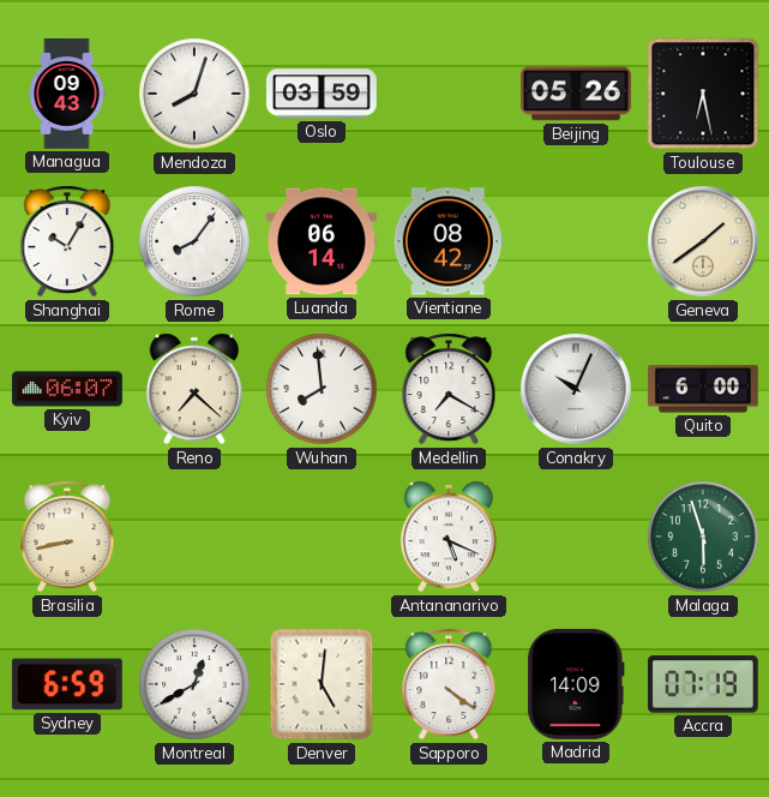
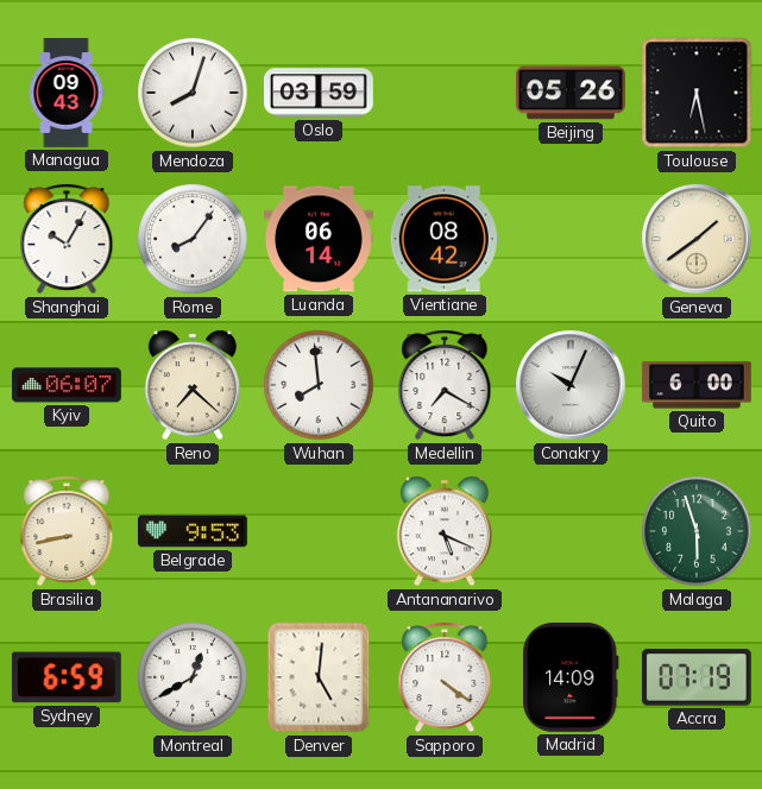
Belgrade: none -> 9:53 (193, 531)
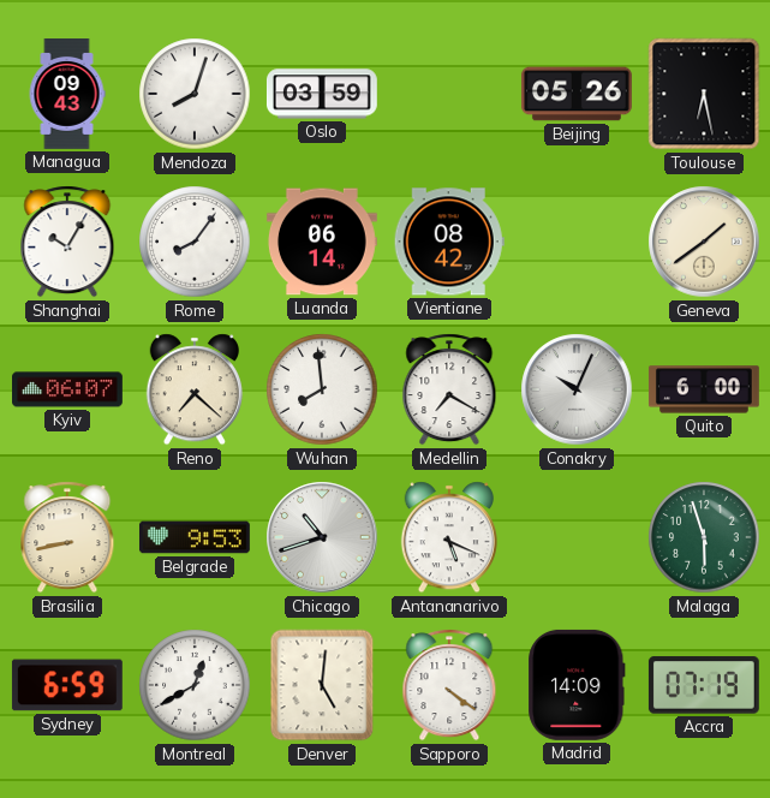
Chicago: none -> 10:42 (322, 537)
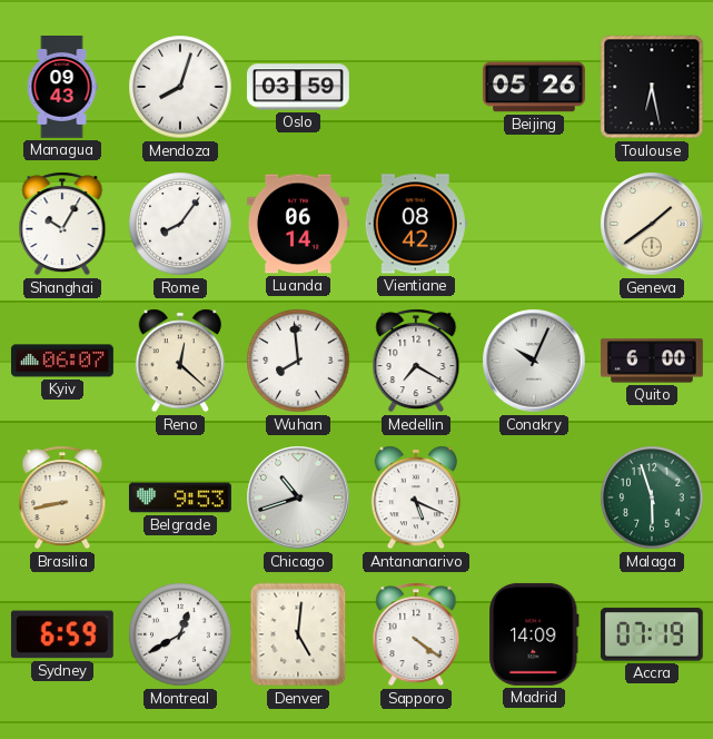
Reno: 7:22 -> 12:22 (180, 361)
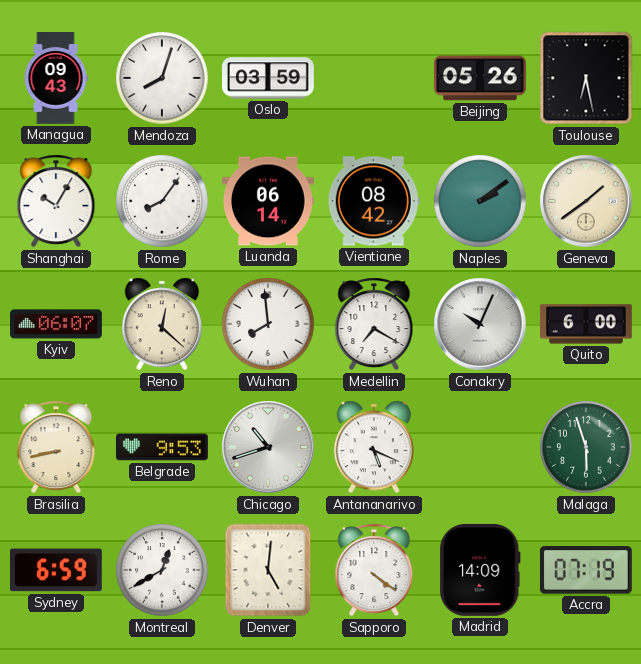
Naples: none -> 2:09 (480, 201)
